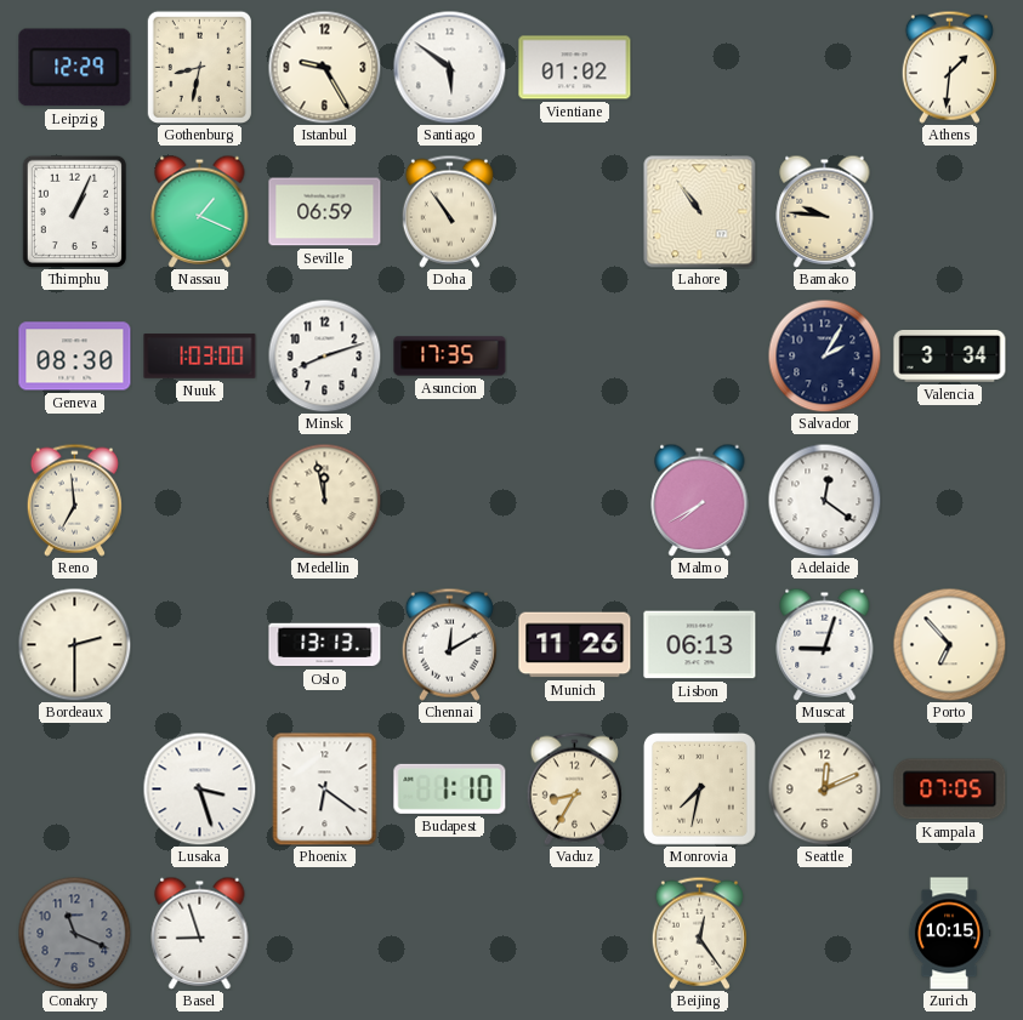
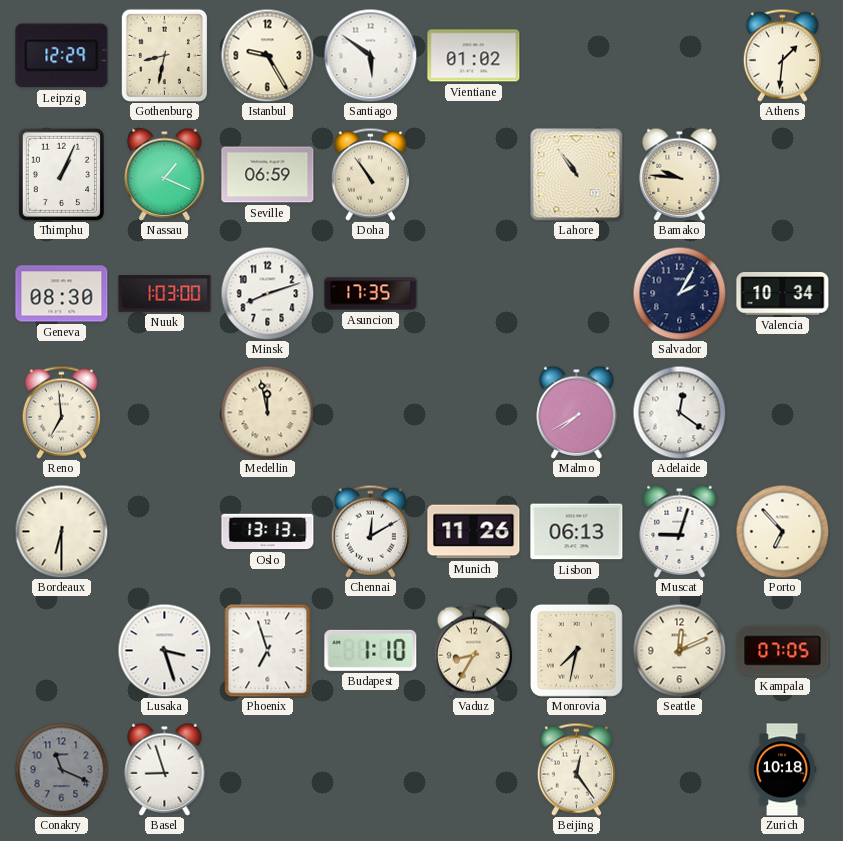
Valencia: 3:34 -> 10:34 (783, 294)
Bordeaux: 2:30 -> 6:30 (61, 531)
Phoenix: 6:21 -> 6:57 (268, 650)
Zurich: 10:15 -> 10:18 (782, 770)
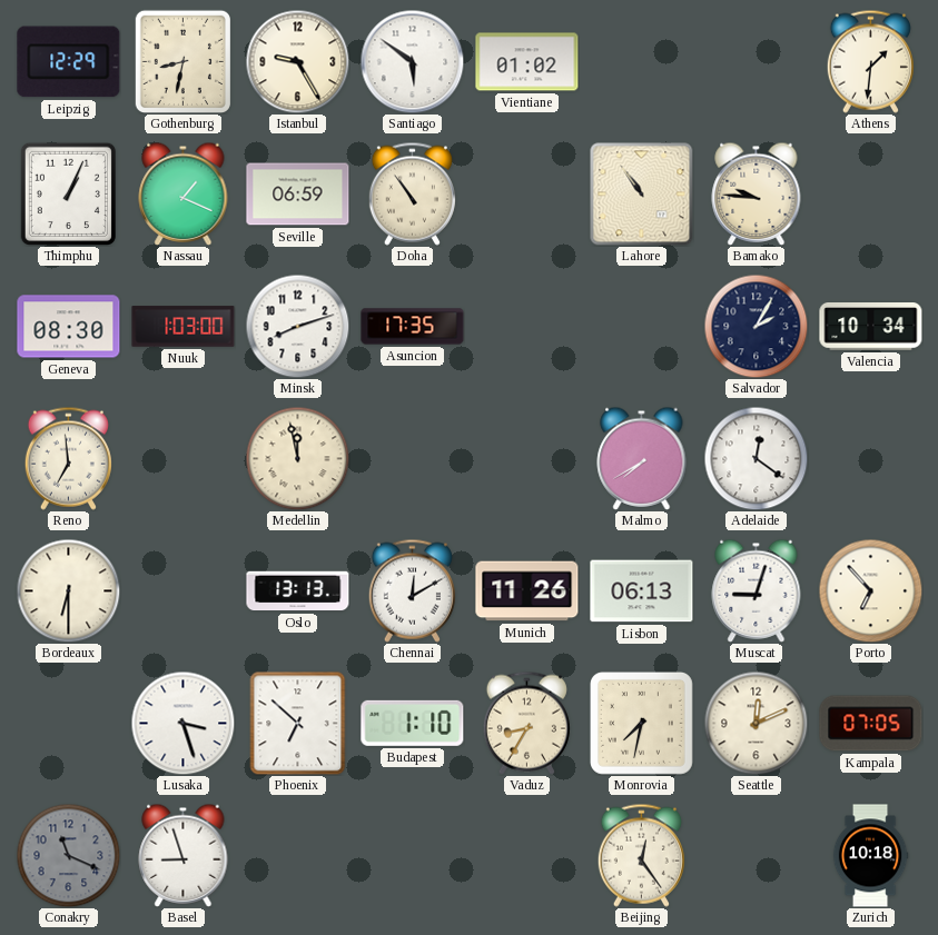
Phoenix: 6:57 -> 6:52 (298, 723)
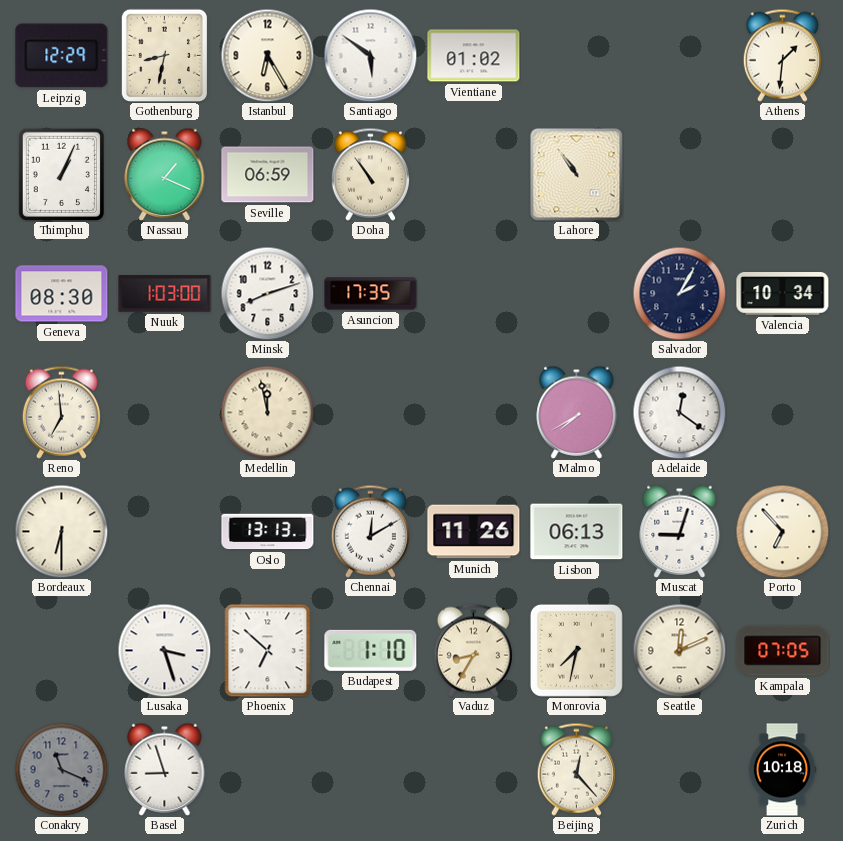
Istanbul: 9:25 -> 6:25 (267, 55)
Bamako: 9:46 -> none (757, 193)
Beijing: 12:24 -> 12:23 (576, 769)
